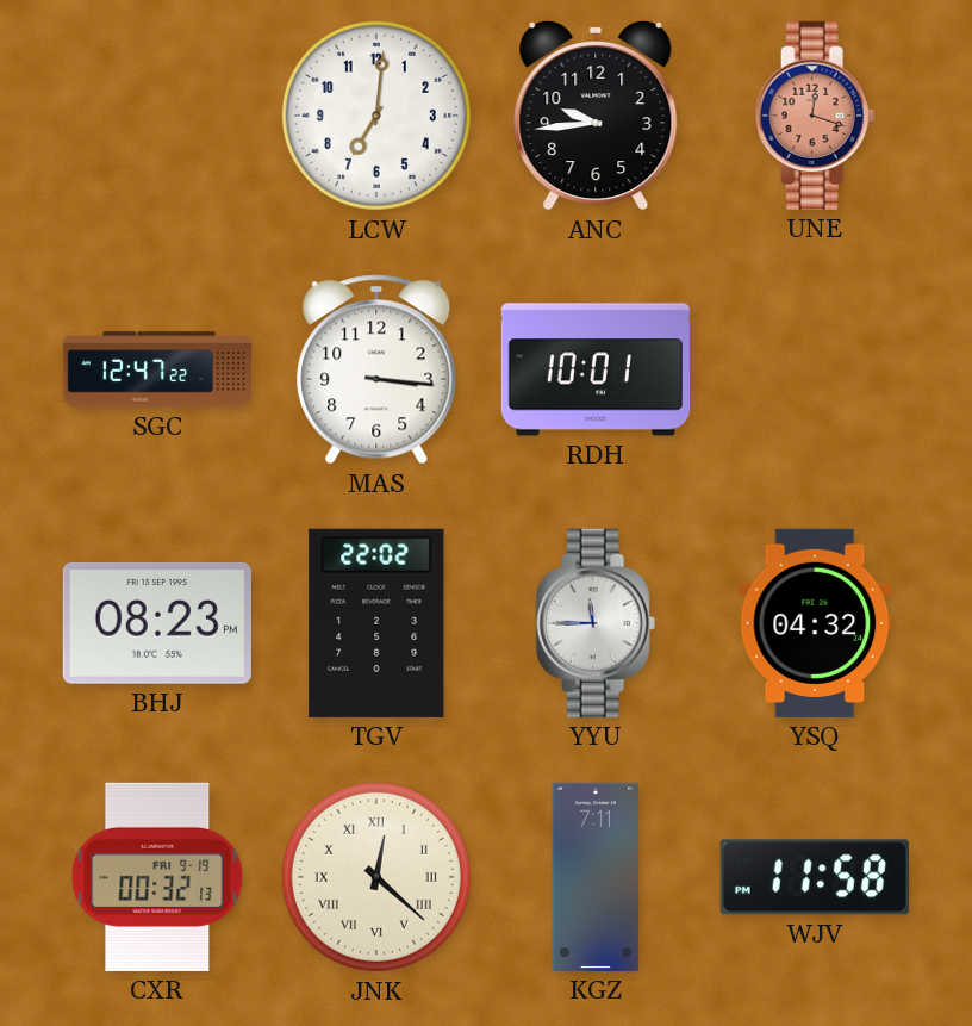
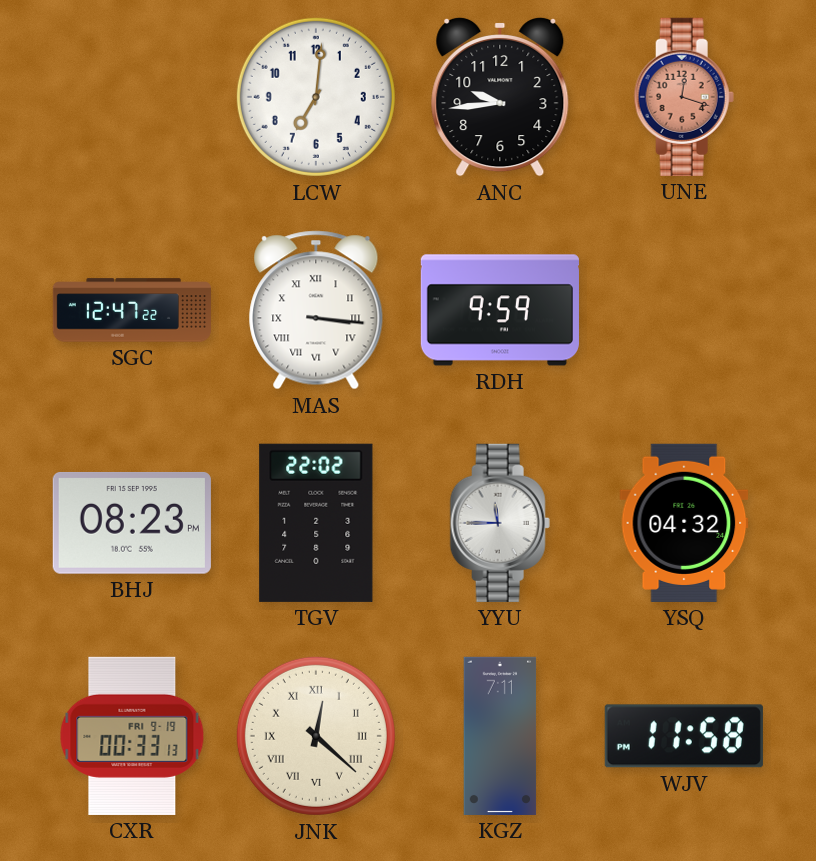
MAS numerals: Arabic -> Roman (316, 310)
RDH: 10:01 -> 9:59 (500, 310)
CXR: 00:32 -> 00:33 (132, 736)
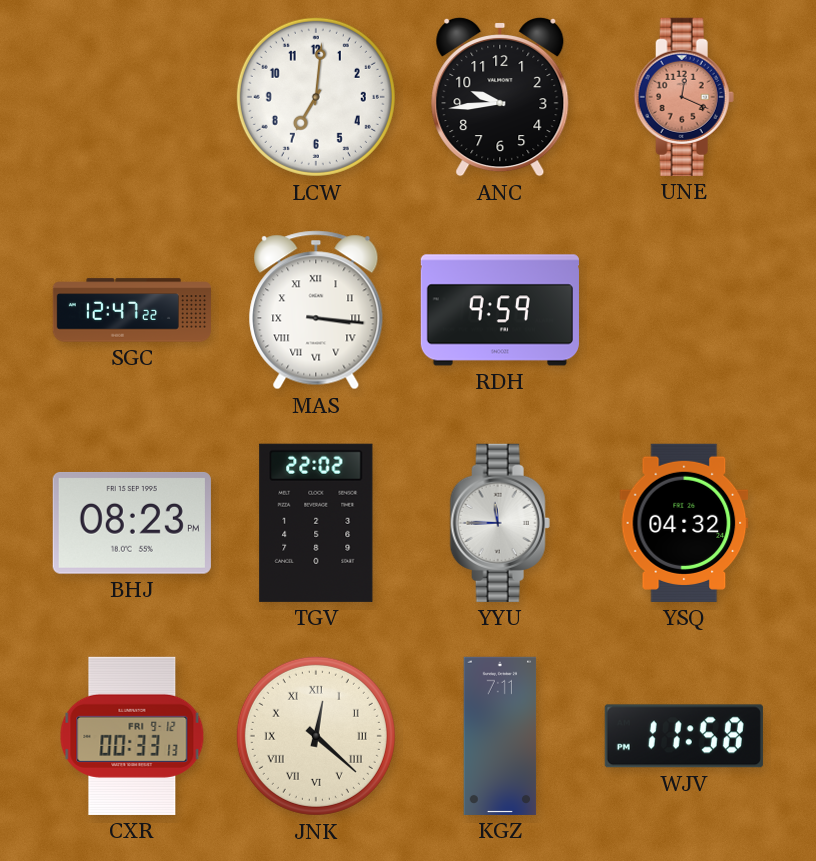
UNE: 12:18 -> 12:19 (684, 97)
CXR date: FRI 9-19 -> FRI 9-12 (132, 736)
